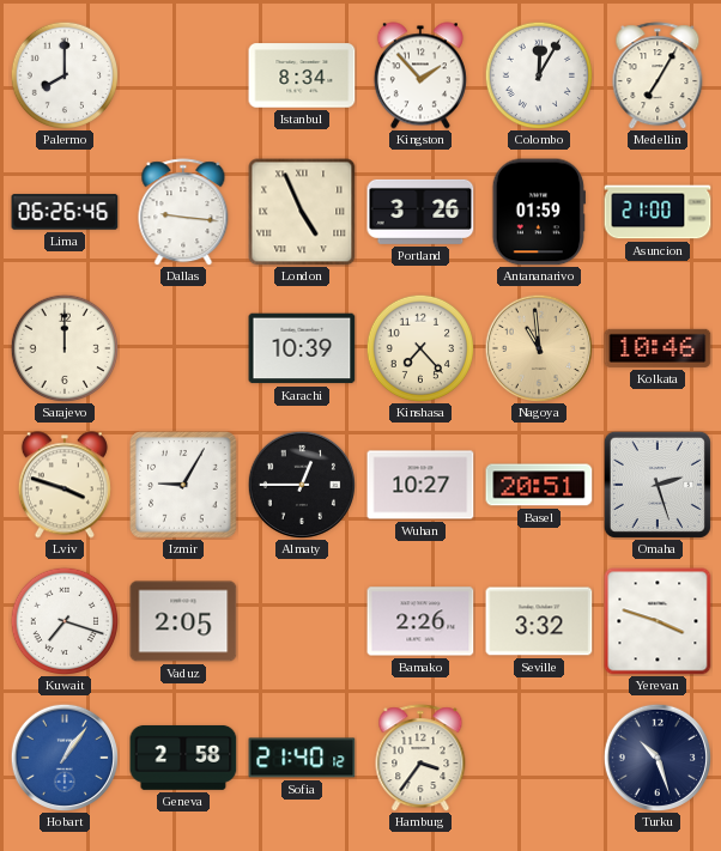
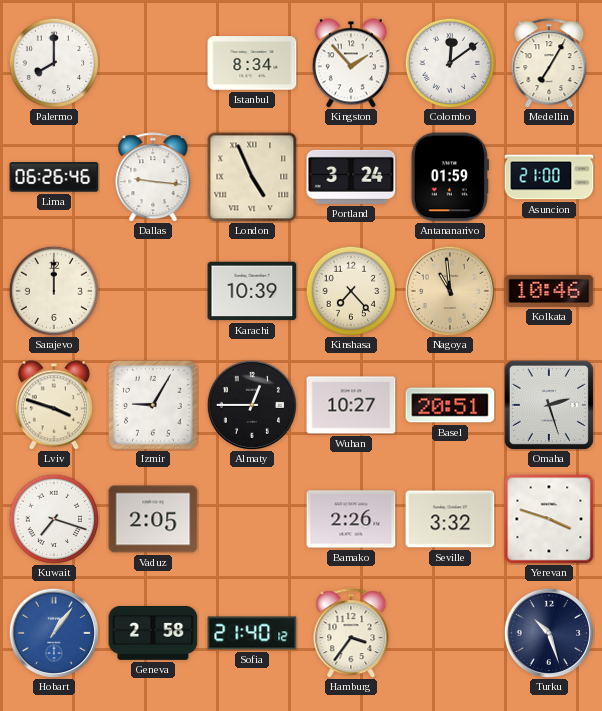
Colombo: 12:05 -> 12:09 (449, 62)
Portland: 3:26 -> 3:24 (351, 177)
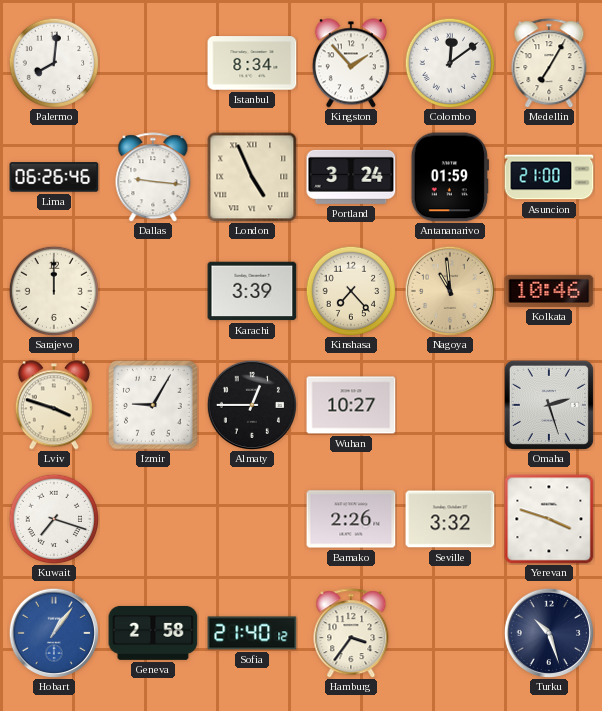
Palermo: 8:00 -> 8:01 (53, 62)
Karachi: 10:39 -> 3:39 (252, 291)
Basel: 20:51 -> none (450, 405)
Vaduz: 2:05 -> none (153, 519)
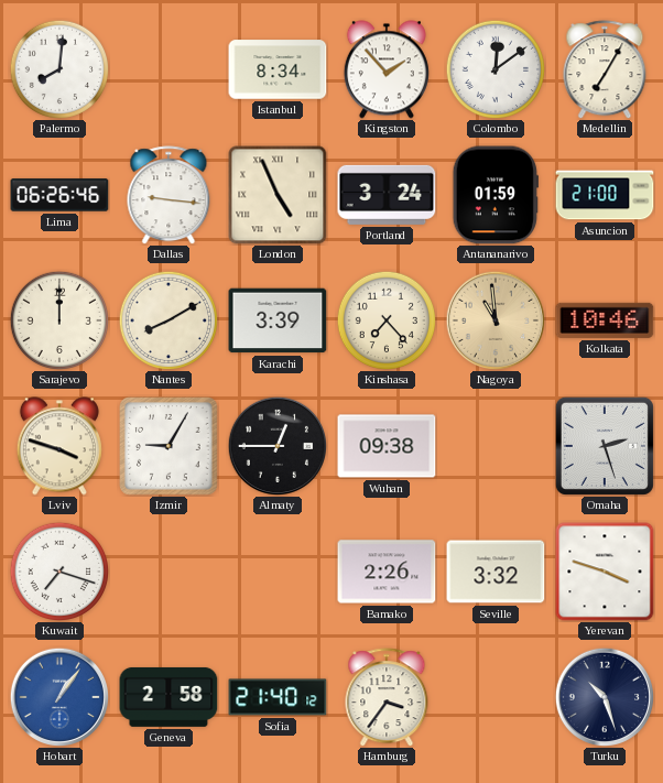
Nantes: none -> 8:10 (167, 319)
Wuhan: 10:27 -> 09:38 (387, 446)
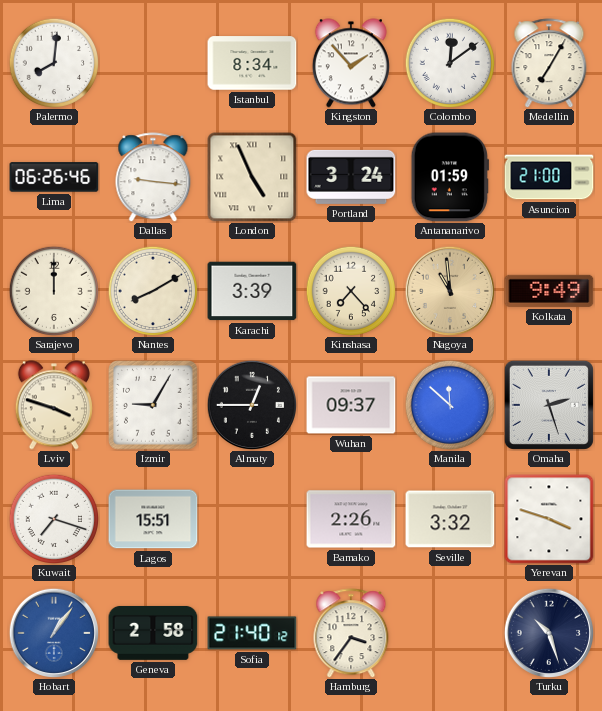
Kolkata: 10:46 -> 9:49 (549, 291)
Wuhan: 09:38 -> 09:37 (351, 405)
Manila: none -> 11:52 (449, 404)
Lagos: none -> 15:51 (153, 519)
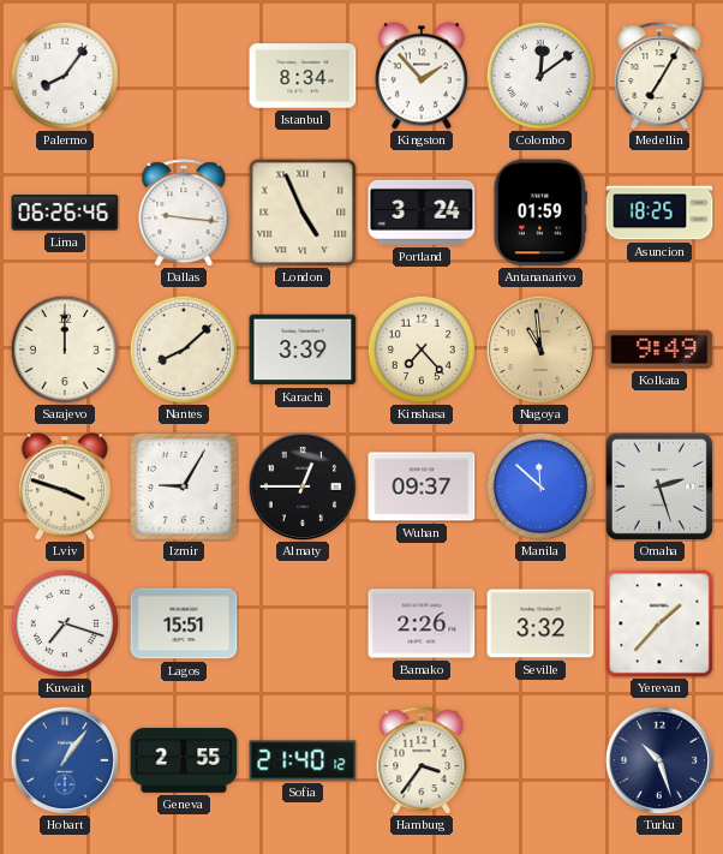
Palermo: 8:01 -> 8:06 (64, 74)
Asuncion: 21:00 -> 18:25 (659, 213)
Nantes: 8:10 -> 8:08 (183, 348)
Yerevan: 3:48 -> 1:37 (659, 623)
Geneva: 2:58 -> 2:55 (184, 760)
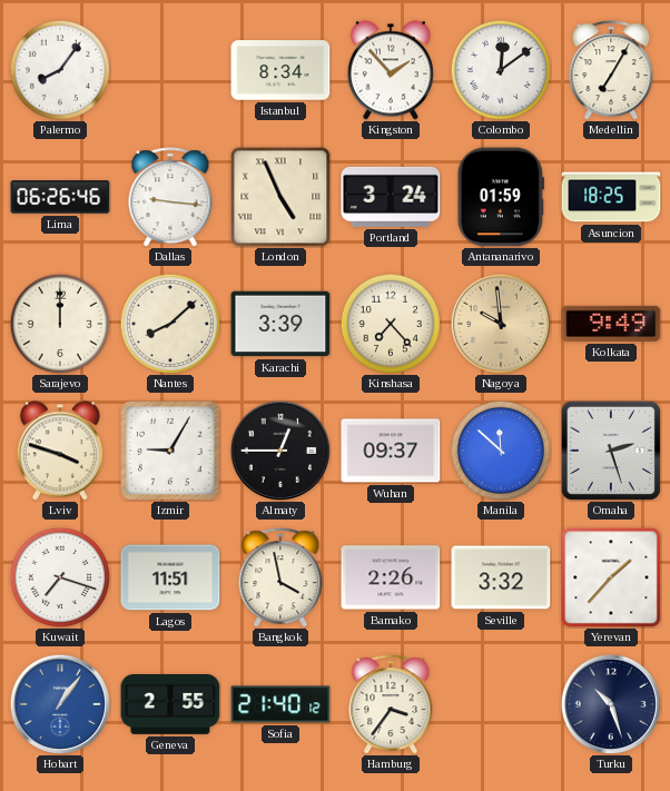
Nagoya: 10:59 -> 9:59 (500, 323)
Lagos: 15:51 -> 11:51 (170, 577)
Bangkok: none -> 3:58 (280, 577)
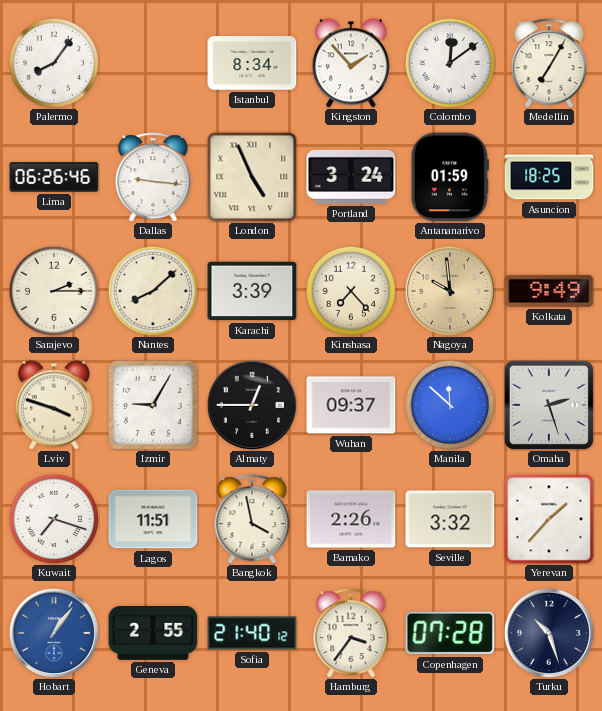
Sarajevo: 12:00 -> 2:15 (53, 290)
Copenhagen: none -> 07:28 (450, 633)
